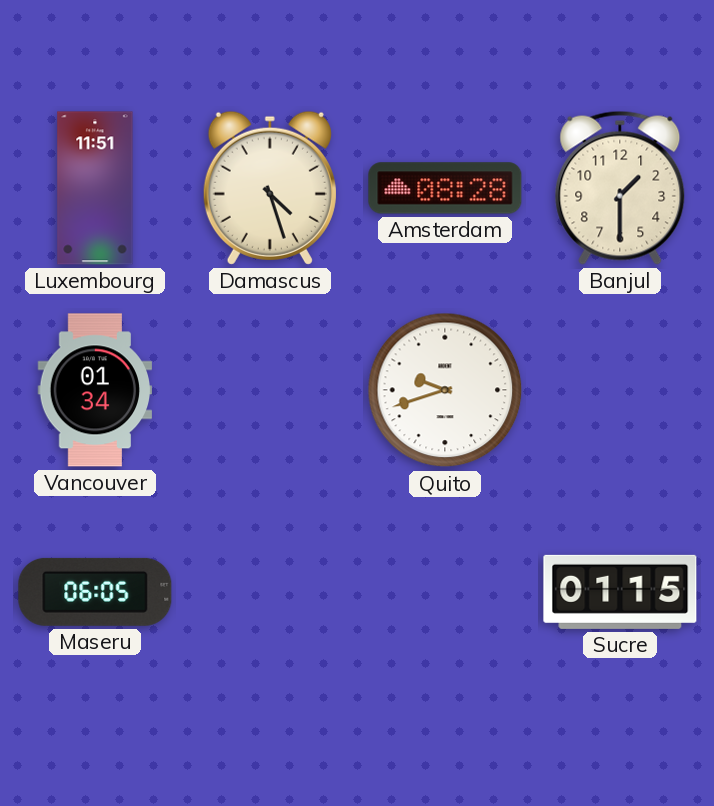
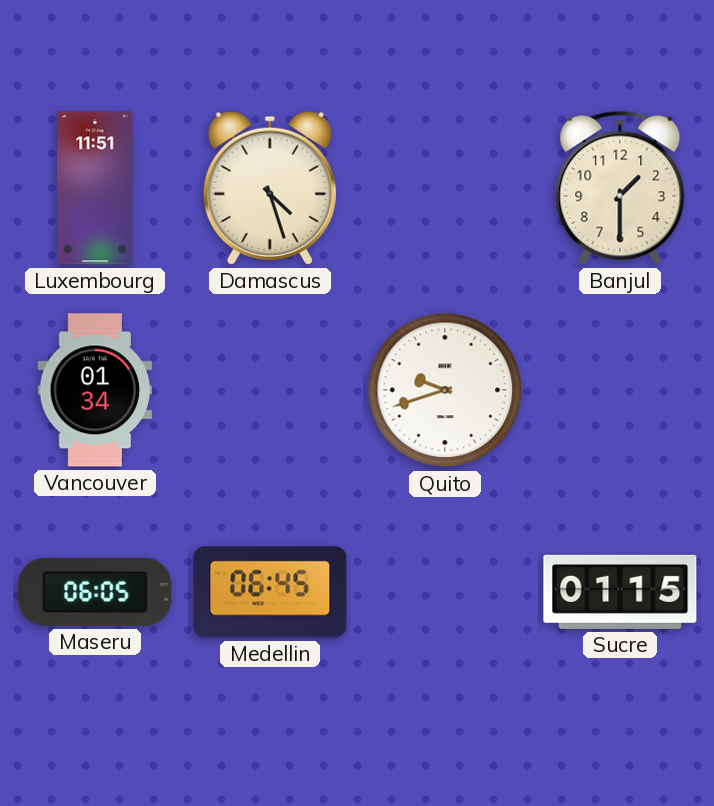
Amsterdam: 08:28 -> none (445, 188)
Medellin: none -> 06:45 (270, 592)
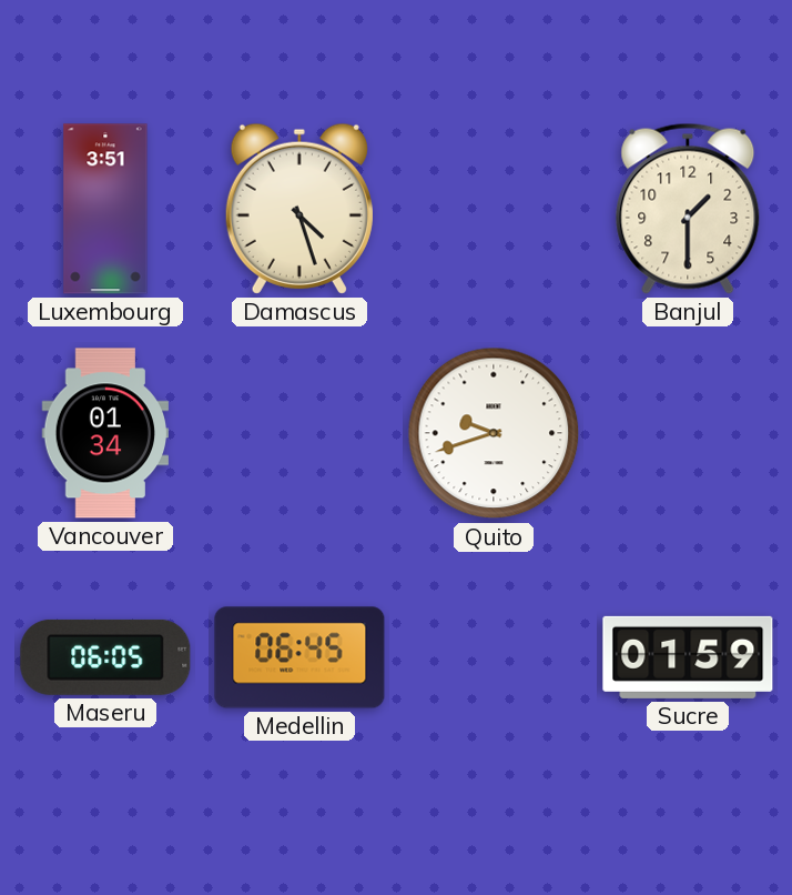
Luxembourg: 11:51 -> 3:51 (105, 209)
Sucre: 01:15 -> 01:59 (688, 657)
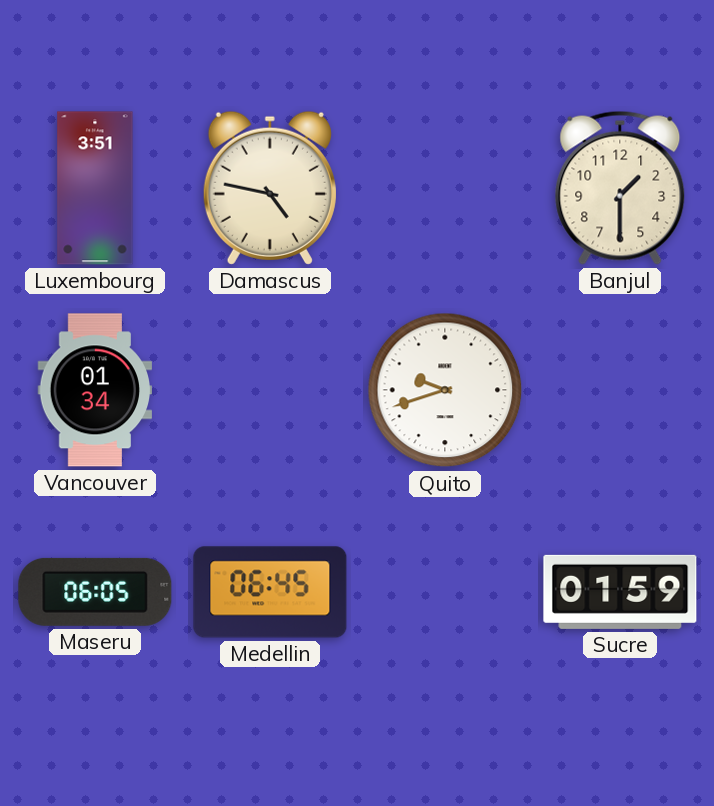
Damascus: 4:27 -> 4:47 (270, 188)
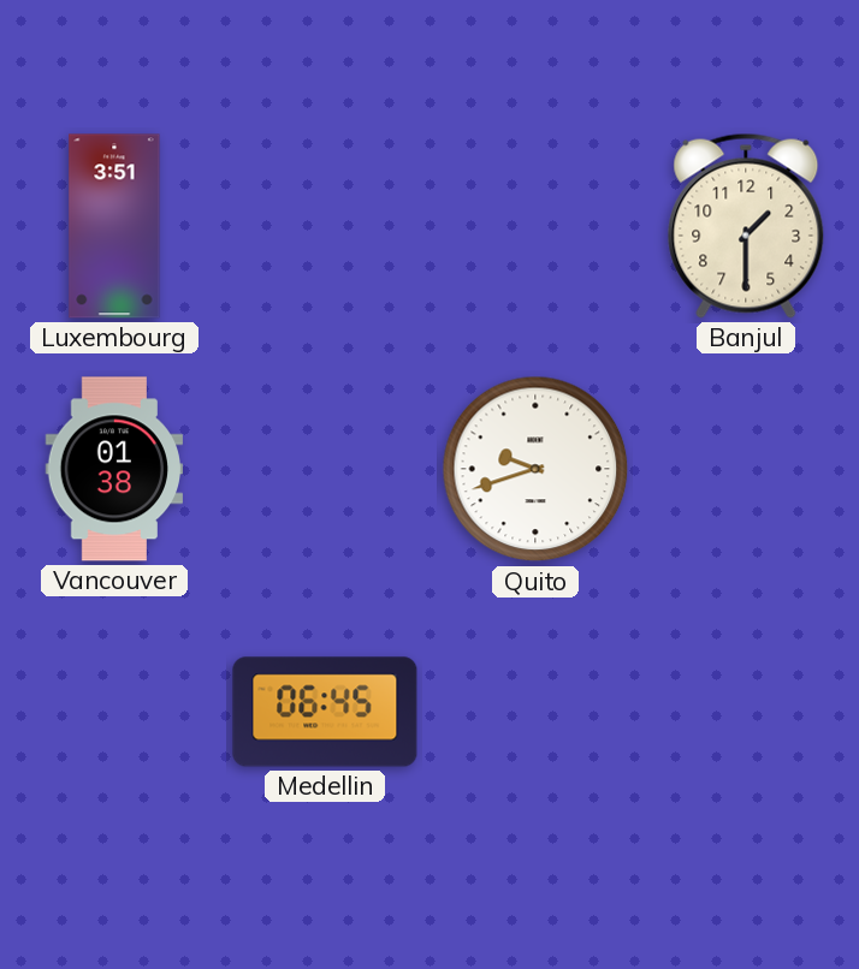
Damascus: 4:47 -> none (270, 188)
Vancouver: 01:34 -> 01:38 (114, 469)
Maseru: 06:05 -> none (95, 592)
Sucre: 01:59 -> none (620, 592)
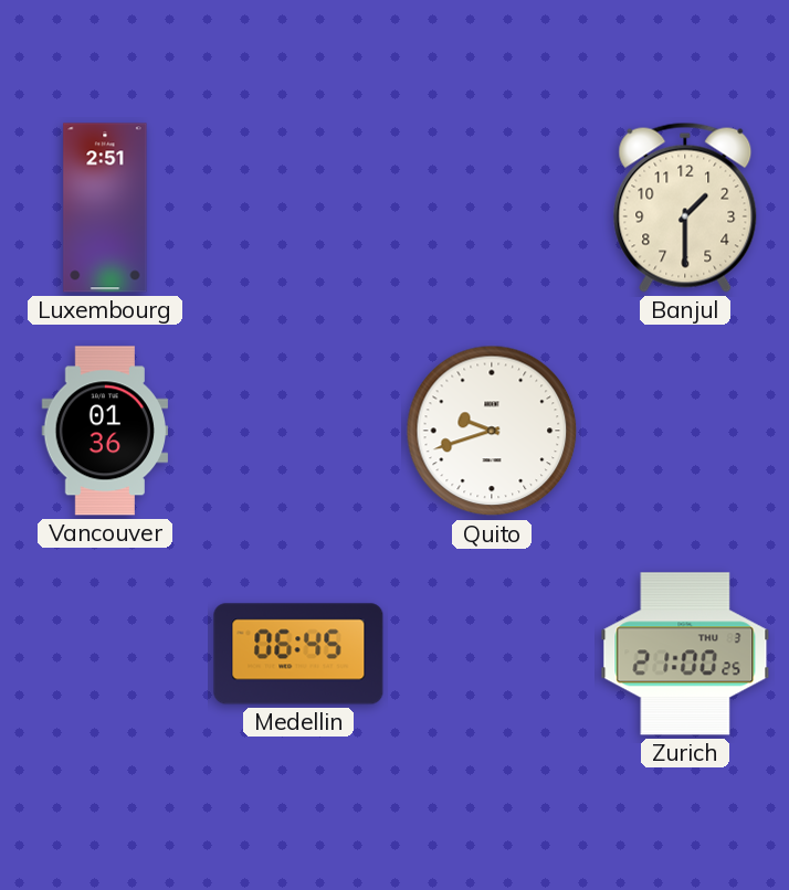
Luxembourg: 3:51 -> 2:51 (105, 208)
Vancouver: 01:38 -> 01:36 (105, 431)
Zurich: none -> 21:00 (685, 654)
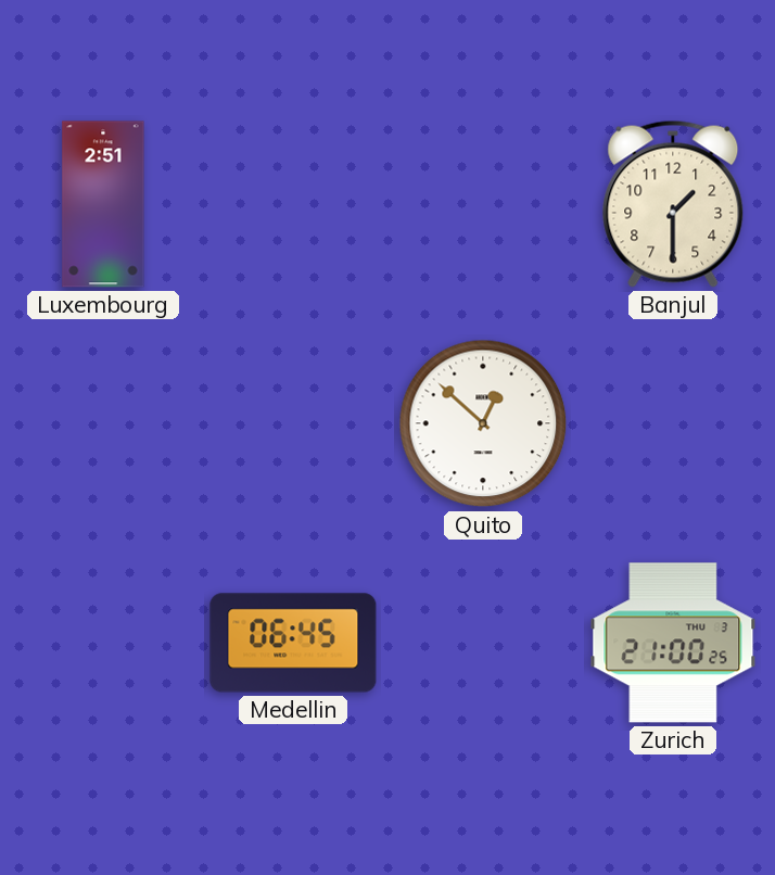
Vancouver: 01:36 -> none (105, 431)
Quito: 9:42 -> 12:52 (483, 423)
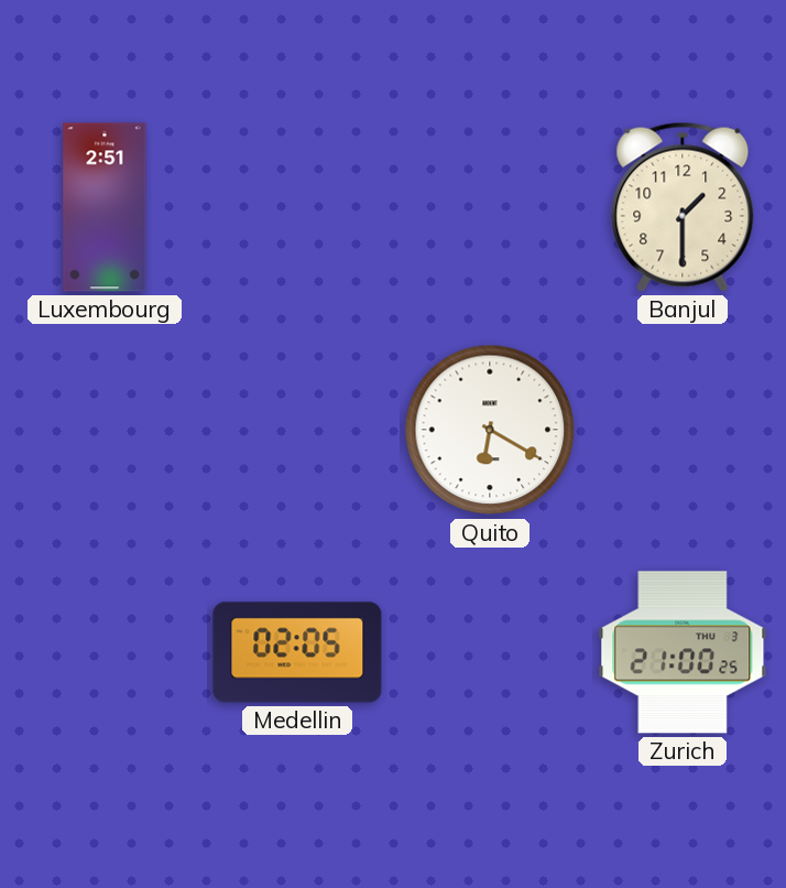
Quito: 12:52 -> 6:20 (490, 430)
Medellin: 06:45 -> 02:05 (297, 652)
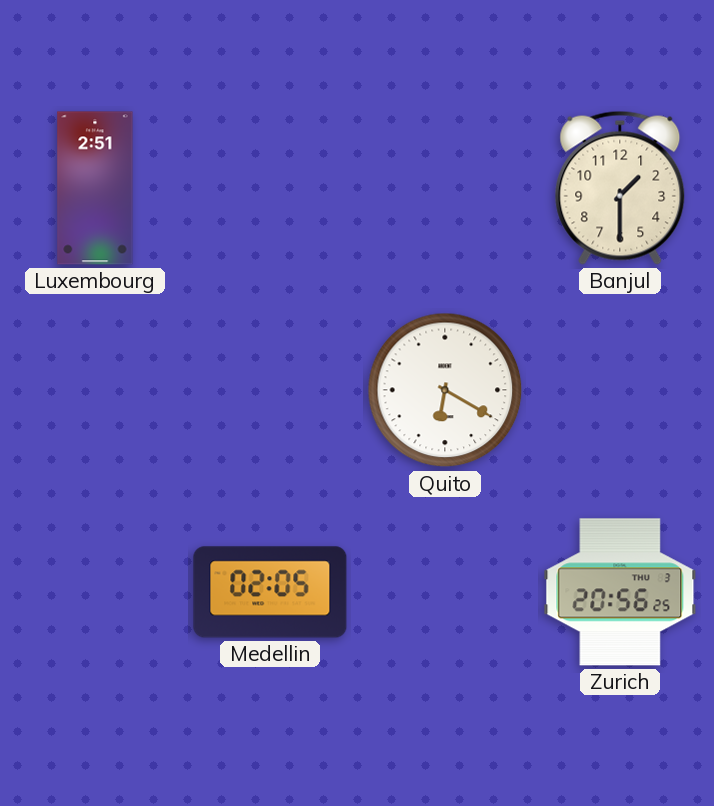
Zurich: 21:00 -> 20:56 (620, 592)
